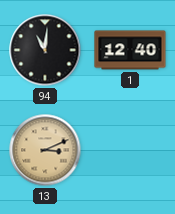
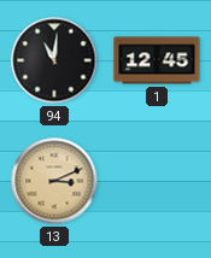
1: 12:40 -> 12:45 (157, 60)
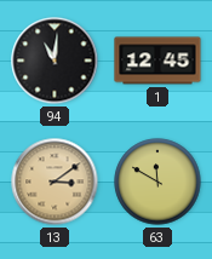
13: 3:11 -> 3:09 (55, 182)
63: none -> 11:50 (157, 182)
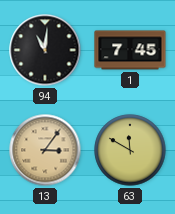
1: 12:45 -> 7:45 (130, 50)
13: 3:09 -> 3:06 (45, 150)
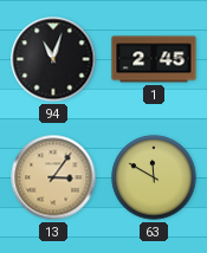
94: 11:01 -> 11:03 (53, 59)
1: 7:45 -> 2:45 (154, 59)
